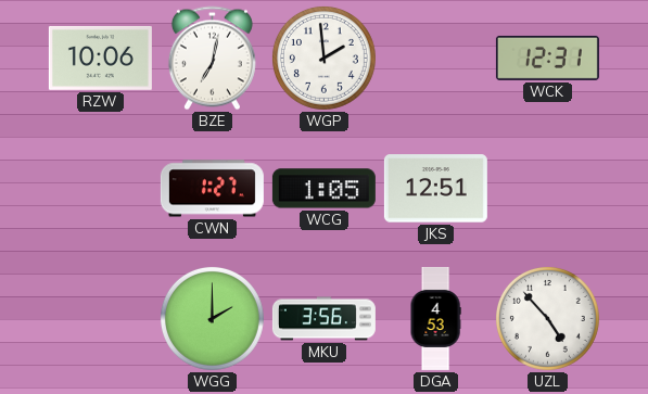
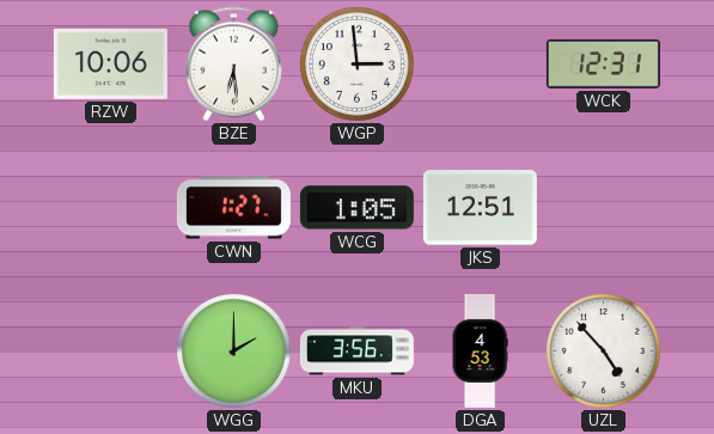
BZE: 7:02 -> 6:29 (233, 65)
WGP: 1:59 -> 2:59 (356, 63)
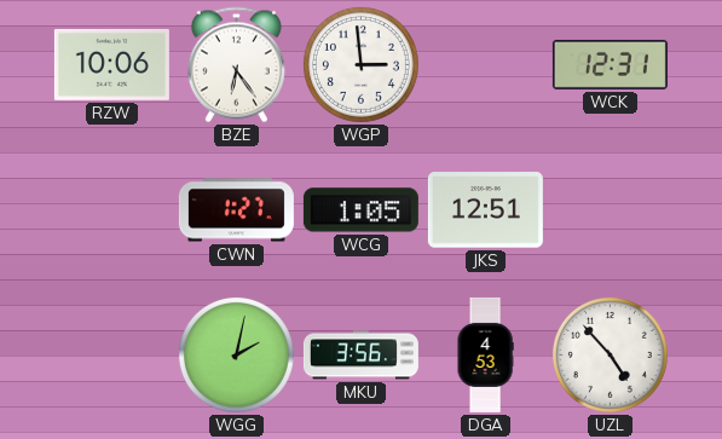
BZE: 6:29 -> 6:24 (236, 65)
WGG: 2:00 -> 2:02 (236, 354)
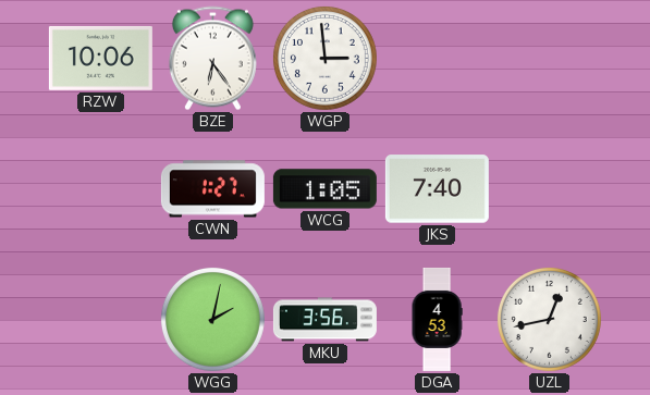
WCK: 12:31 -> none (610, 64)
JKS: 12:51 -> 7:40 (437, 189)
UZL: 4:53 -> 12:43 (549, 319)
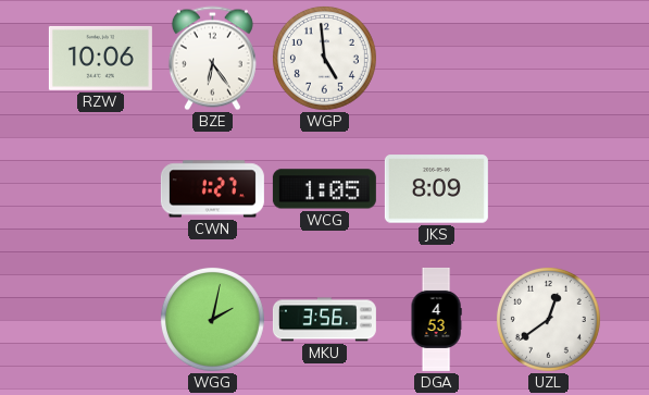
WGP: 2:59 -> 4:59 (324, 58)
JKS: 7:40 -> 8:09 (436, 189)
UZL: 12:43 -> 12:39 (548, 319)
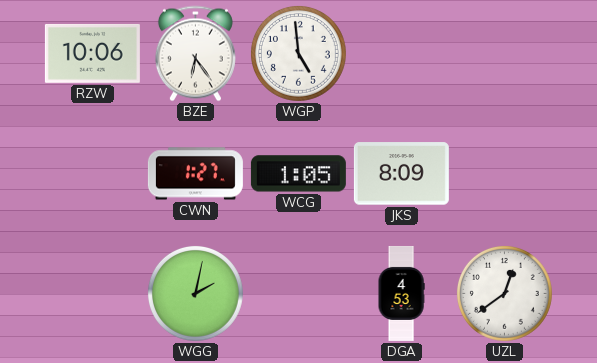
MKU: 3:56 -> none (324, 320)
